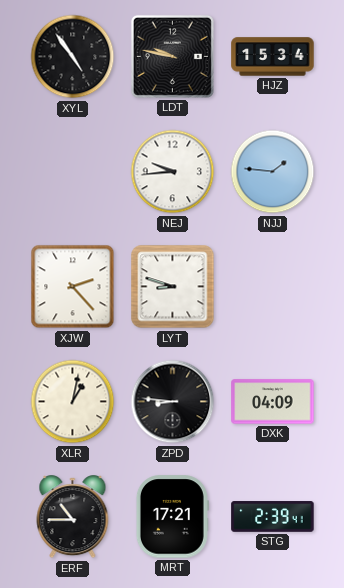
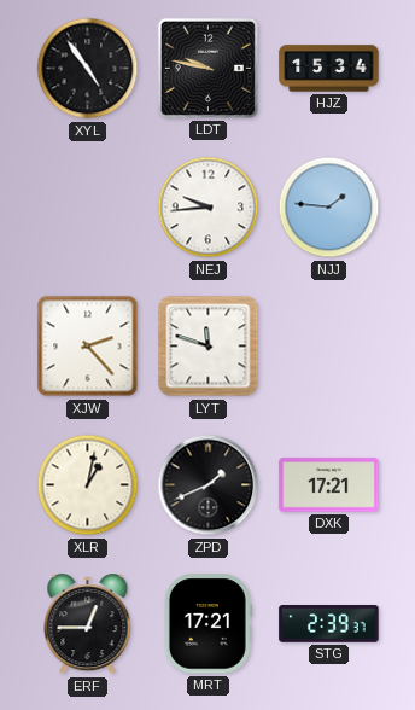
LYT: 8:48 -> 11:48 (209, 347)
ZPD: 8:46 -> 1:41 (209, 485)
DXK: 04:09 -> 17:21 (329, 485)
ERF: 10:45 -> 12:45 (88, 624)
STG: 2:39:41 -> 2:39:37 (329, 624)
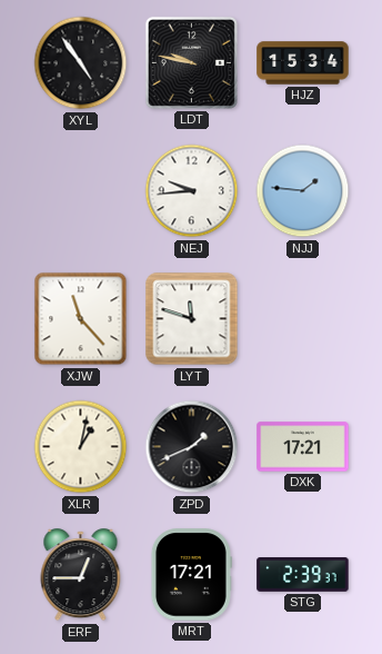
XJW: 2:23 -> 11:23 (81, 319)
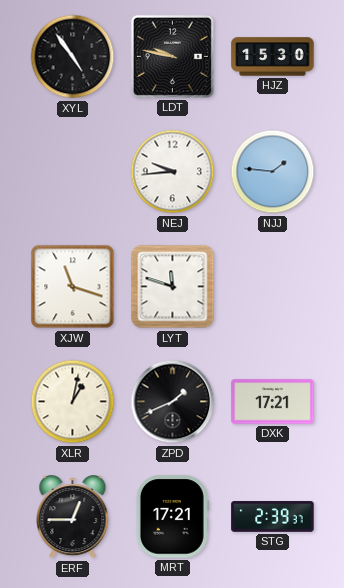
HJZ: 15:34 -> 15:30 (273, 57)
XJW: 11:23 -> 11:18 (73, 287)
